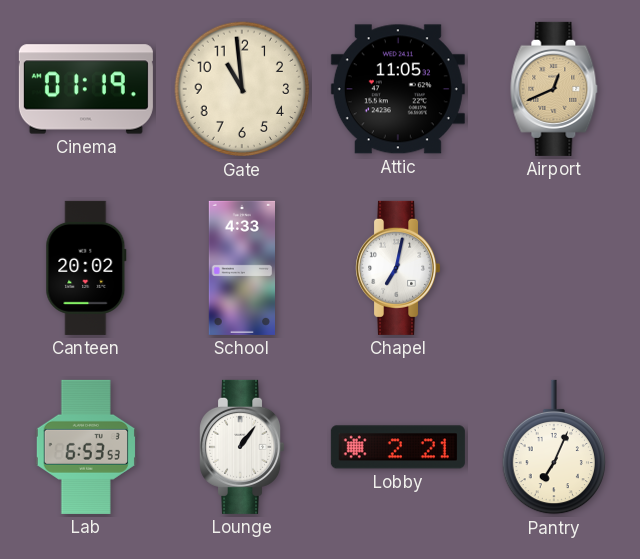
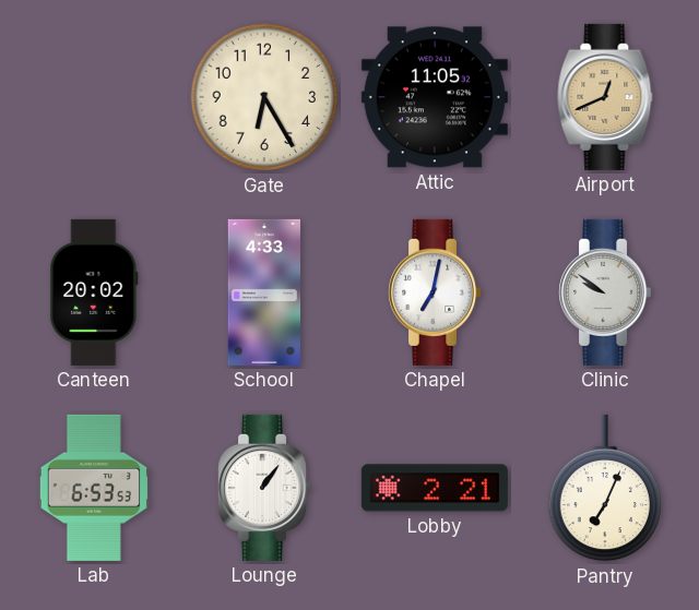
Cinema: 01:19 -> none (86, 89)
Gate: 10:59 -> 6:25 (264, 97)
Clinic: none -> 9:51 (605, 292)
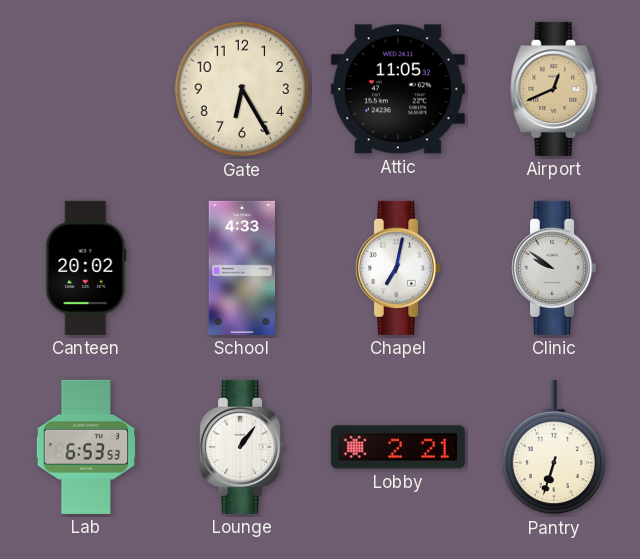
Pantry: 7:04 -> 6:33 (553, 447)
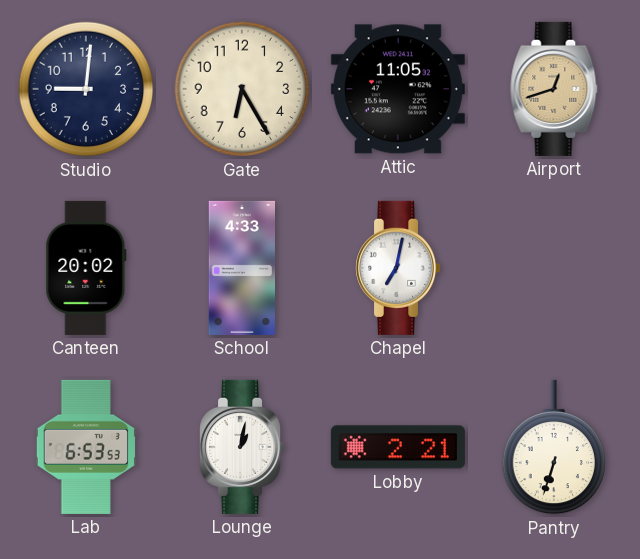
Studio: none -> 9:01 (86, 89)
Airport: 12:41 -> 12:42 (554, 89)
Clinic: 9:51 -> none (554, 268)
Lounge: 1:06 -> 1:02 (242, 447)
